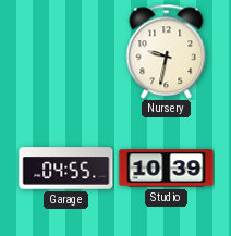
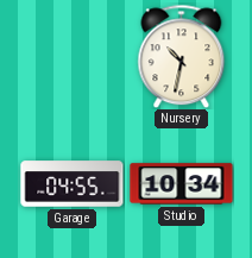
Nursery: 9:32 -> 10:32 (182, 56)
Studio: 10:39 -> 10:34 (182, 184)
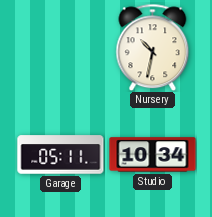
Garage: 04:55 -> 05:11 (61, 155)
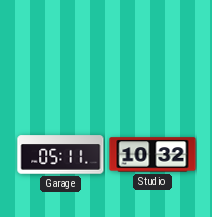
Nursery: 10:32 -> none (153, 47)
Studio: 10:34 -> 10:32 (153, 155)
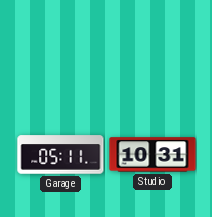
Studio: 10:32 -> 10:31 (153, 155)
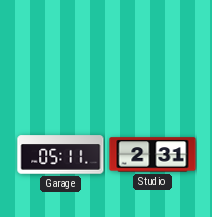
Studio: 10:31 -> 2:31 (153, 155)
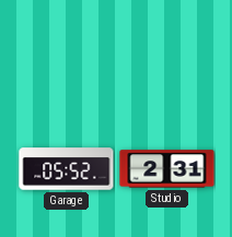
Garage: 05:11 -> 05:52 (67, 169)
